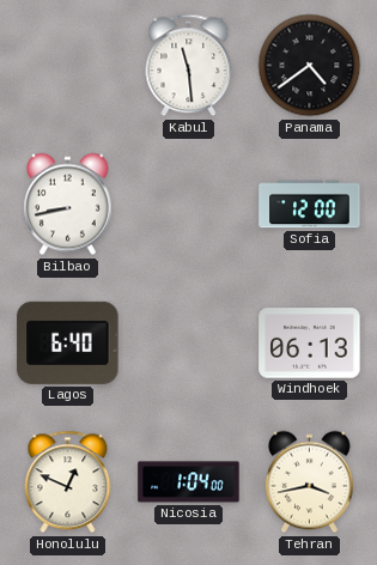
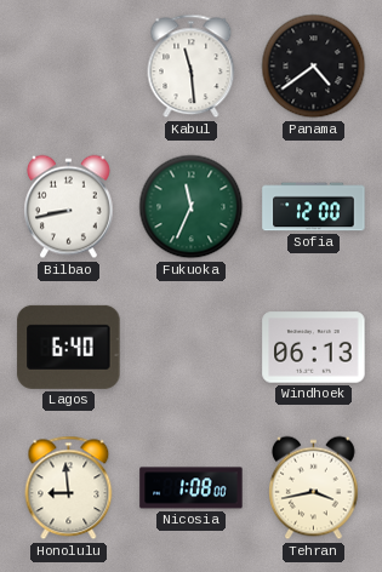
Fukuoka: none -> 11:34 (192, 207)
Honolulu: 12:49 -> 8:59 (69, 488)
Nicosia: 1:04 -> 1:08 (192, 488)
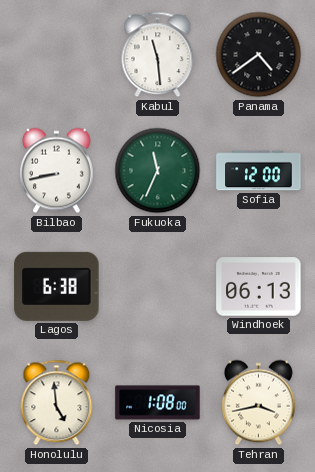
Lagos: 6:40 -> 6:38 (57, 286)
Honolulu: 8:59 -> 4:59 (57, 403)
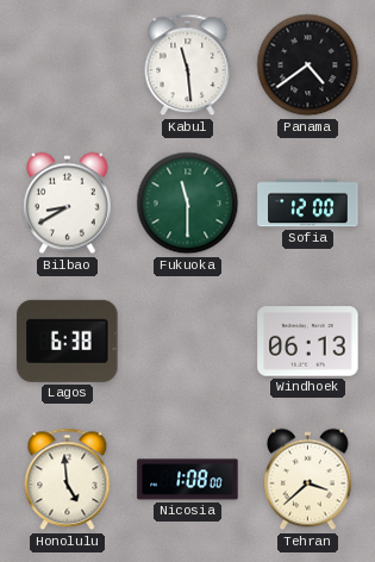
Bilbao: 8:43 -> 8:40 (68, 204)
Fukuoka: 11:34 -> 11:30 (188, 204)
Tehran: 3:43 -> 3:38 (308, 480)
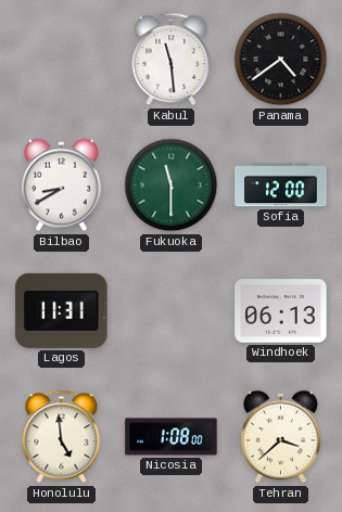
Lagos: 6:38 -> 11:31 (62, 310)
